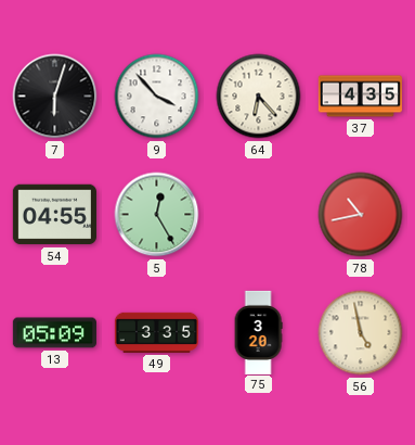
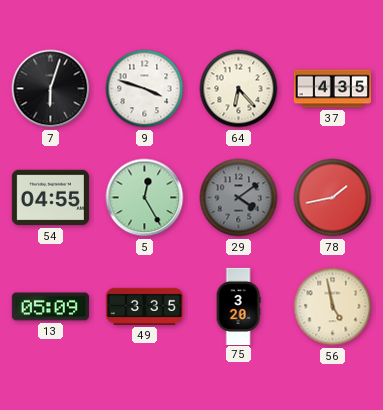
9: 3:53 -> 3:48 (145, 89)
29: none -> 4:09 (239, 198)
78: 10:43 -> 1:43 (333, 198)
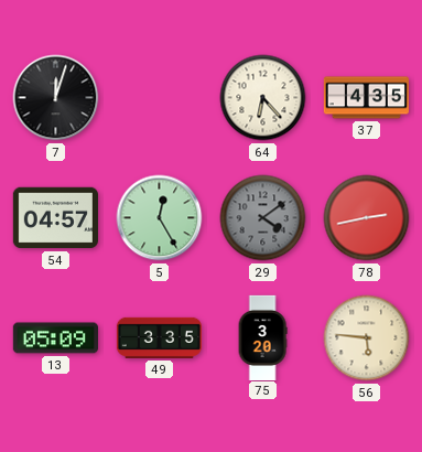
7: 6:03 -> 12:03 (56, 98)
9: 3:48 -> none (145, 89)
54: 04:55 -> 04:57 (55, 218)
78: 1:43 -> 2:43 (367, 218)
56: 4:58 -> 5:46 (367, 338)
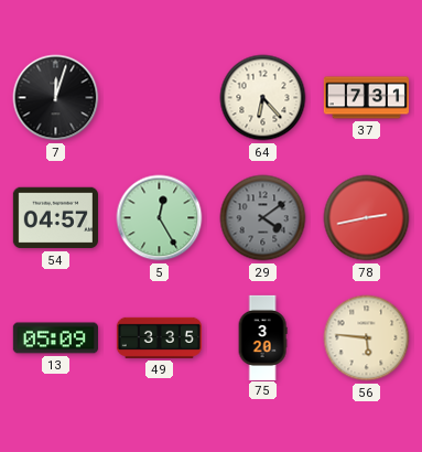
37: 4:35 -> 7:31 (366, 98)
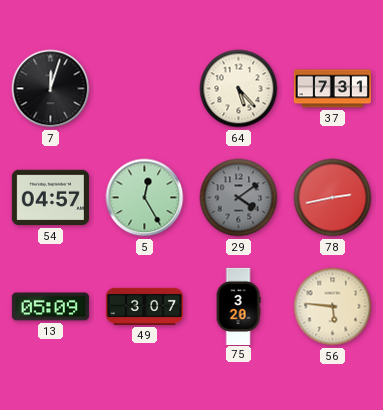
64: 6:23 -> 5:23 (239, 89)
49: 3:35 -> 3:07 (144, 306)
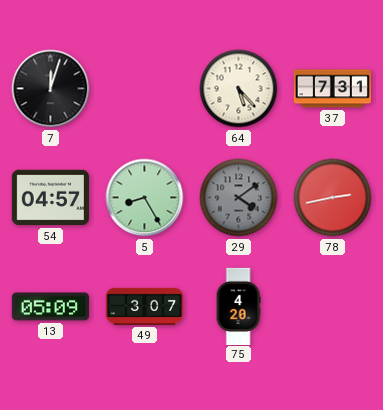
5: 12:25 -> 8:25 (145, 198)
75: 3:20 -> 4:20 (238, 306)
56: 5:46 -> none (333, 307)
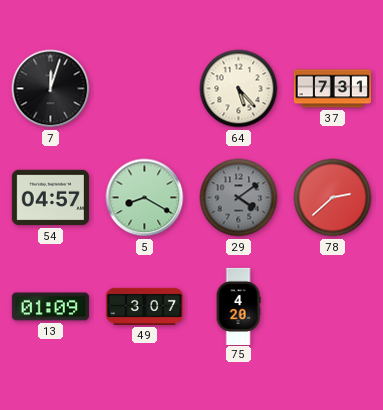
5: 8:25 -> 8:20 (145, 198)
78: 2:43 -> 2:38 (333, 198)
13: 05:09 -> 01:09 (50, 307)
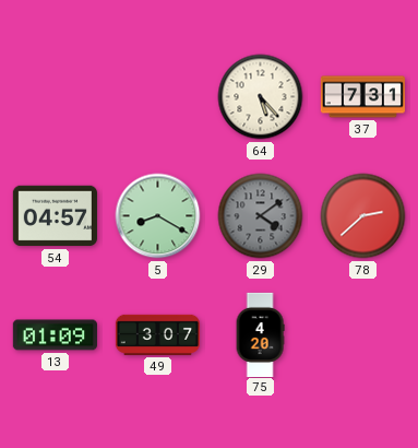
7: 12:03 -> none (51, 89)
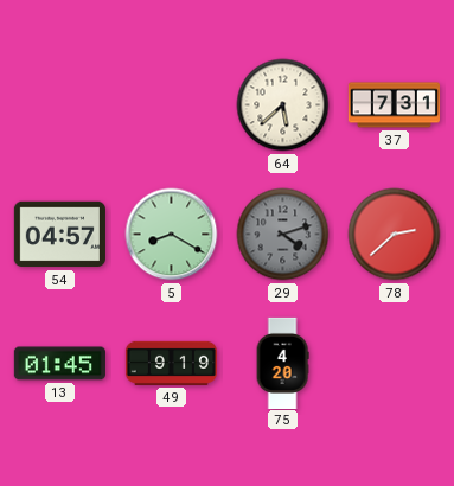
64: 5:23 -> 5:38 (283, 105)
29: 4:09 -> 4:12 (283, 235)
13: 01:09 -> 01:45 (59, 364)
49: 3:07 -> 9:19 (171, 363)
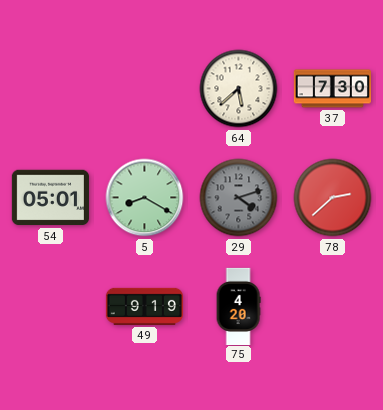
37: 7:31 -> 7:30 (332, 89)
54: 04:57 -> 05:01 (50, 198)
13: 01:45 -> none (59, 364)
